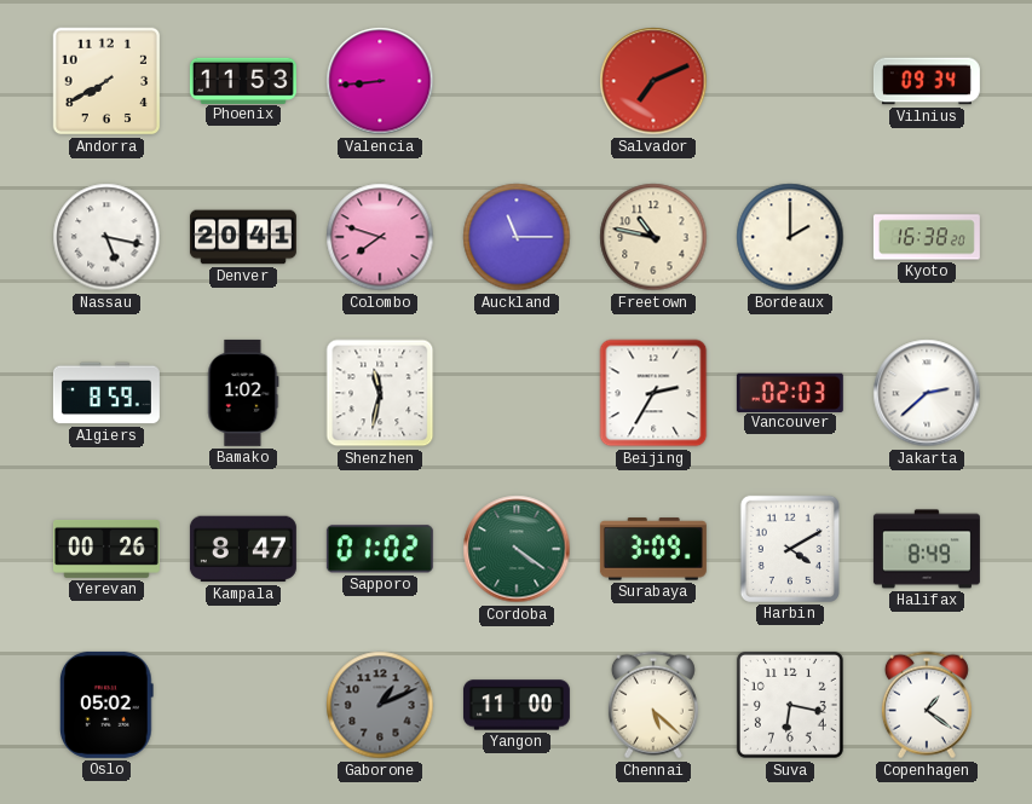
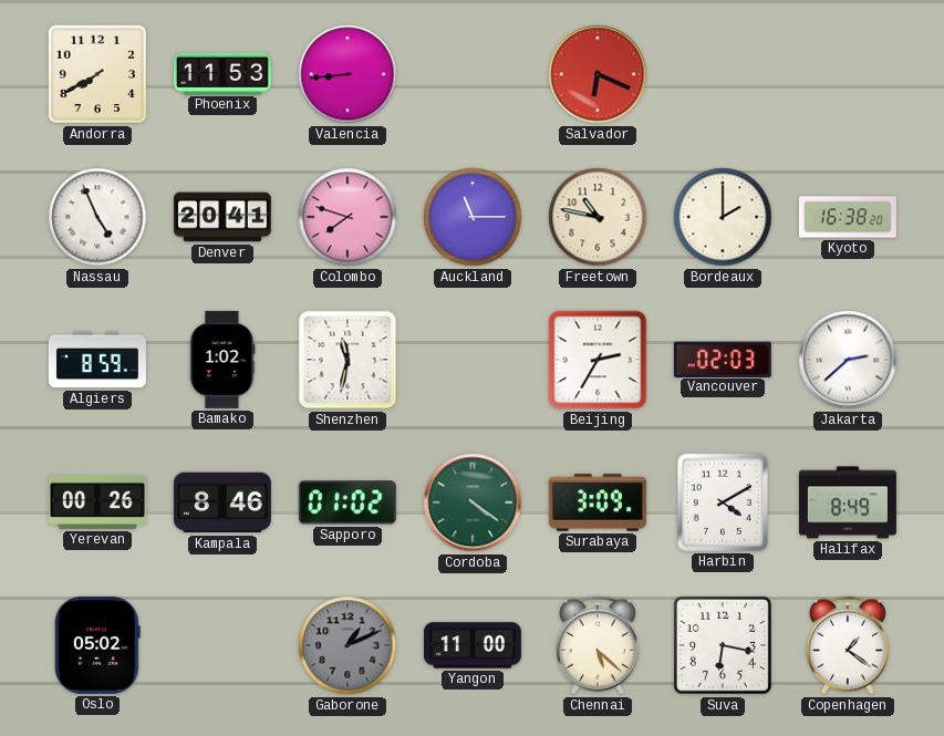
Salvador: 7:11 -> 6:19 (598, 74)
Vilnius: 09:34 -> none (927, 81)
Nassau: 5:17 -> 4:56 (97, 217)
Kampala: 8:47 -> 8:46 (222, 502)
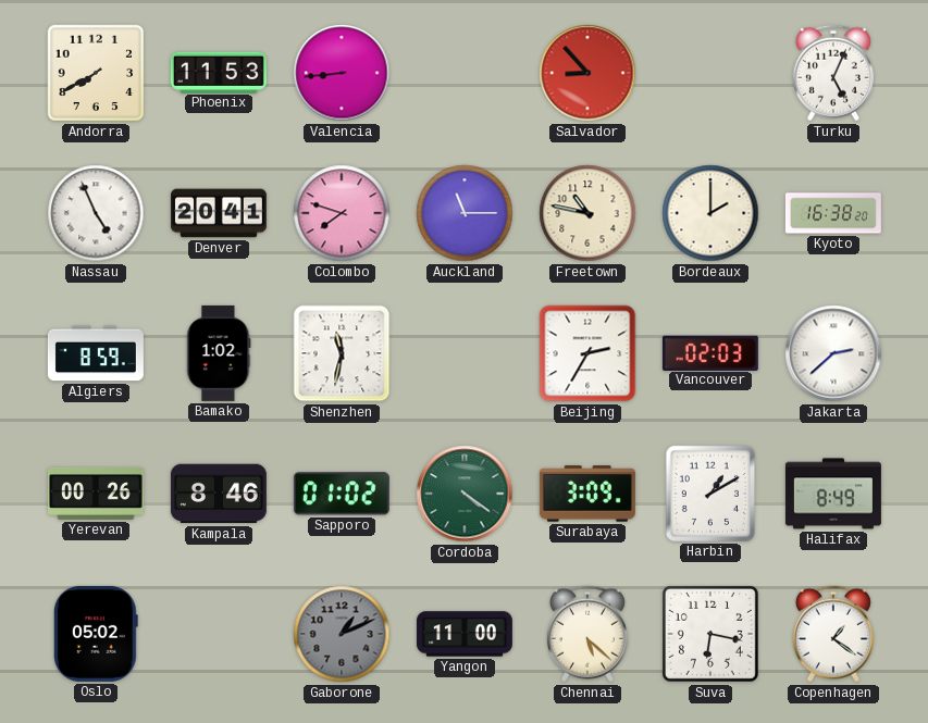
Salvador: 6:19 -> 8:53 (587, 73)
Turku: none -> 5:04 (833, 73)
Harbin: 4:10 -> 1:10 (710, 494)
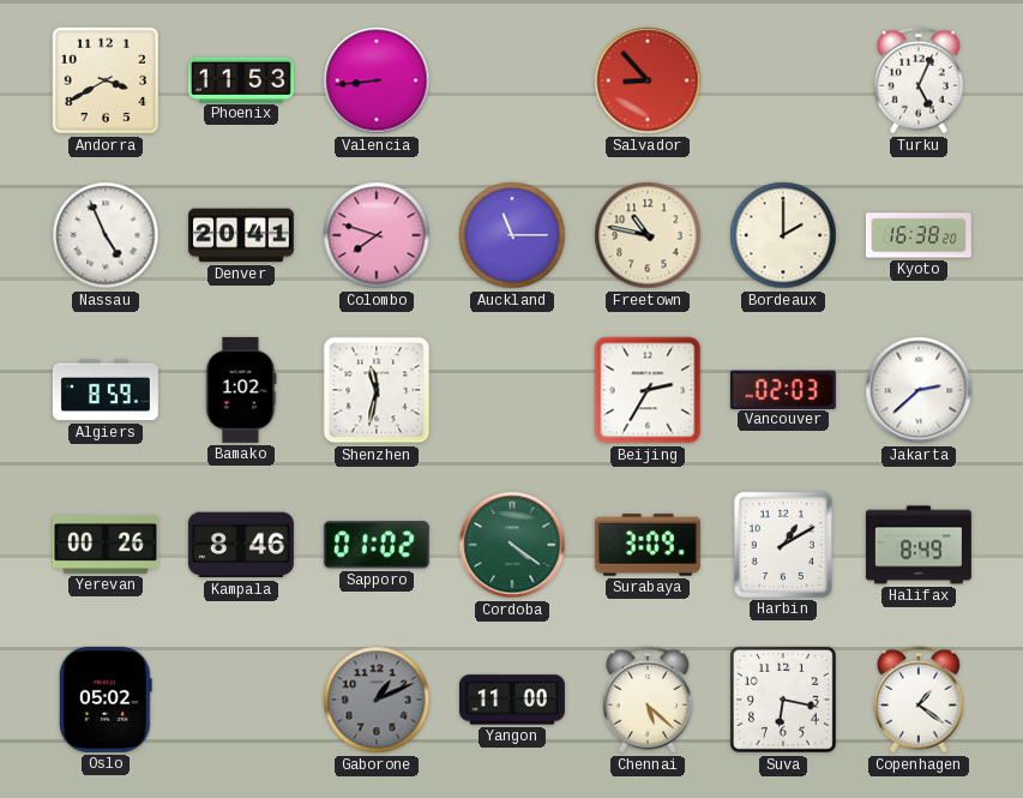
Andorra: 7:40 -> 3:40 (106, 80)
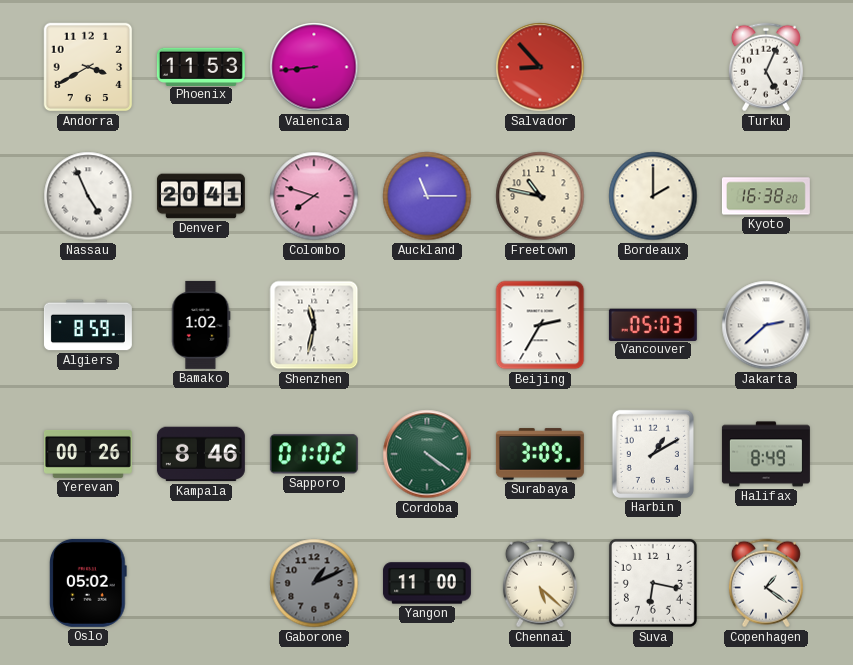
Vancouver: 02:03 -> 05:03 (653, 324)
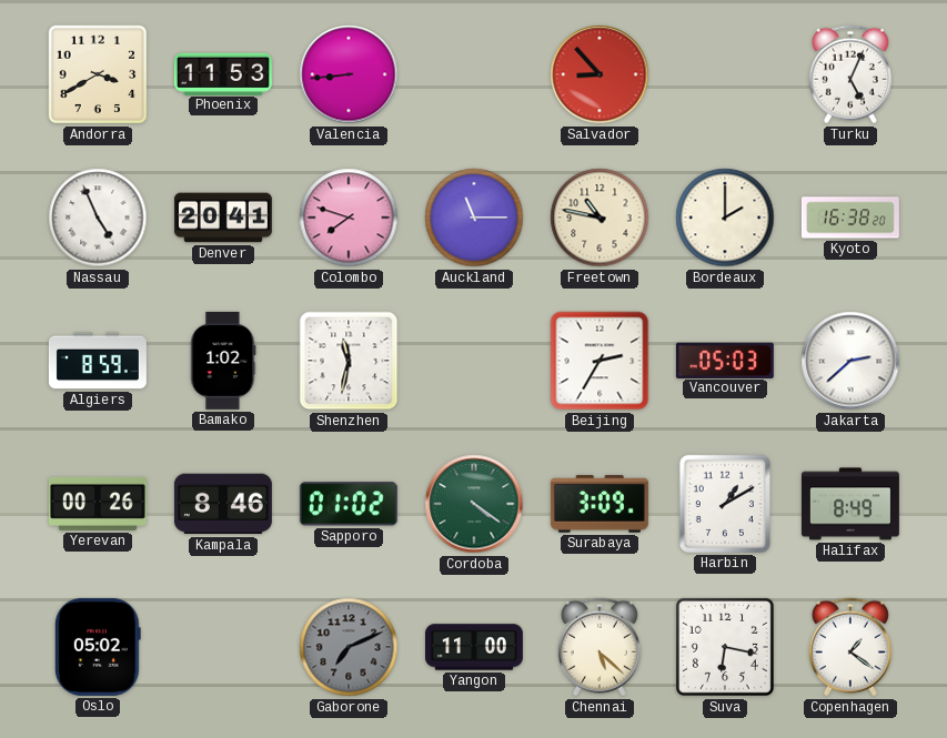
Gaborone: 1:11 -> 7:11 (349, 647)
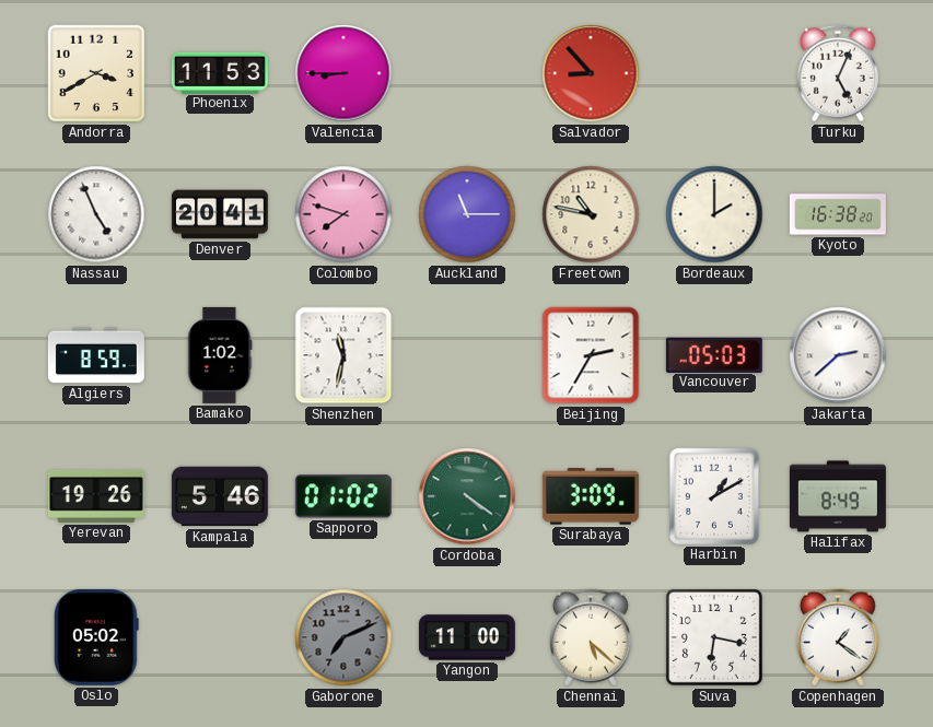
Valencia: 8:44 -> 8:45 (343, 73)
Yerevan: 00:26 -> 19:26 (96, 496)
Kampala: 8:46 -> 5:46 (220, 496)
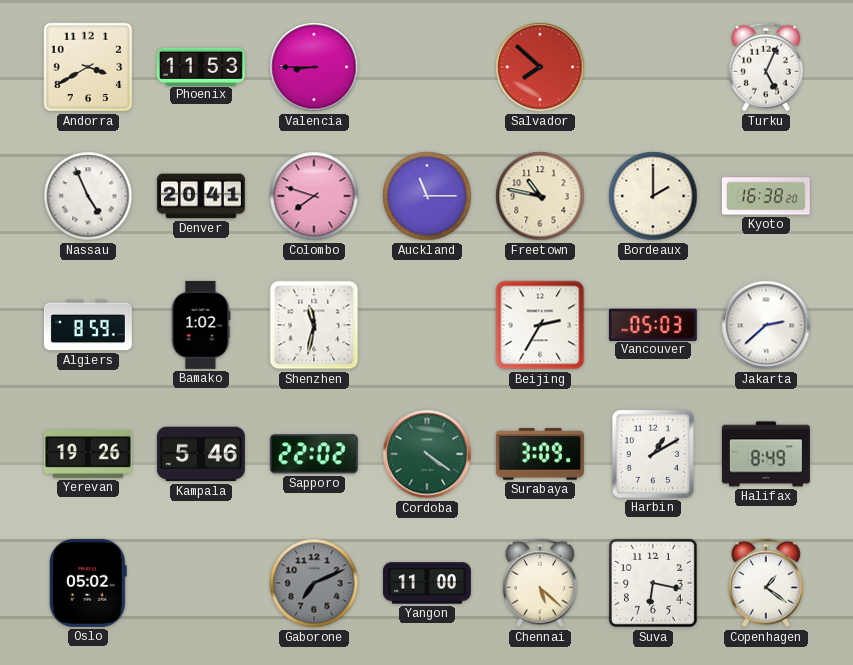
Salvador: 8:53 -> 7:52 (540, 67)
Sapporo: 01:02 -> 22:02 (314, 454)
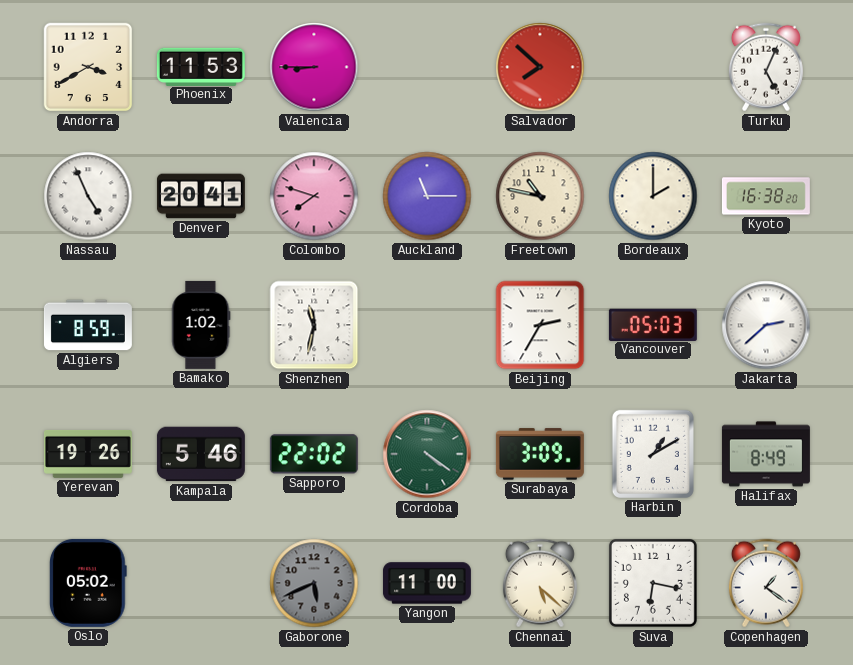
Gaborone: 7:11 -> 5:41 (314, 583)
